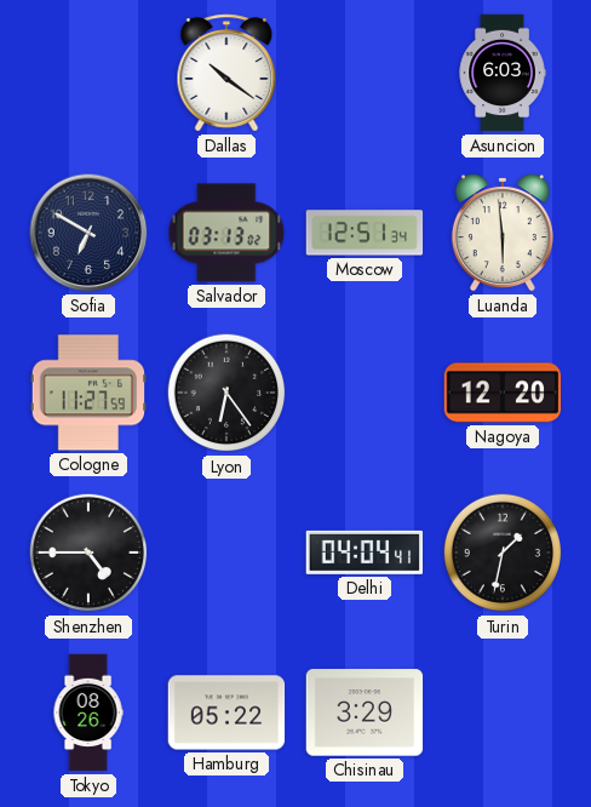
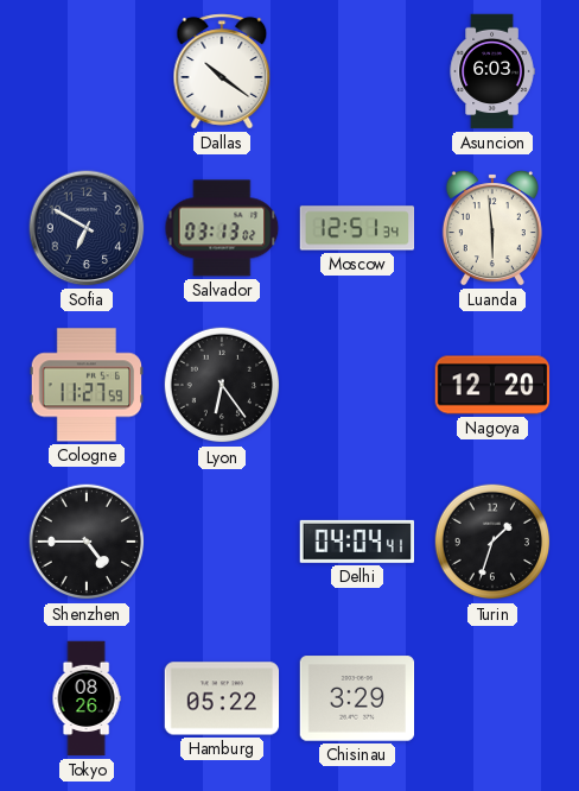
Turin: 1:32 -> 1:33 (492, 542)
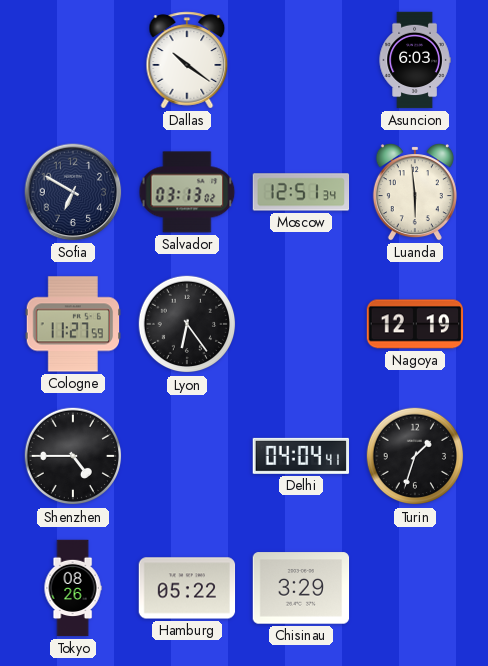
Nagoya: 12:20 -> 12:19 (415, 324)
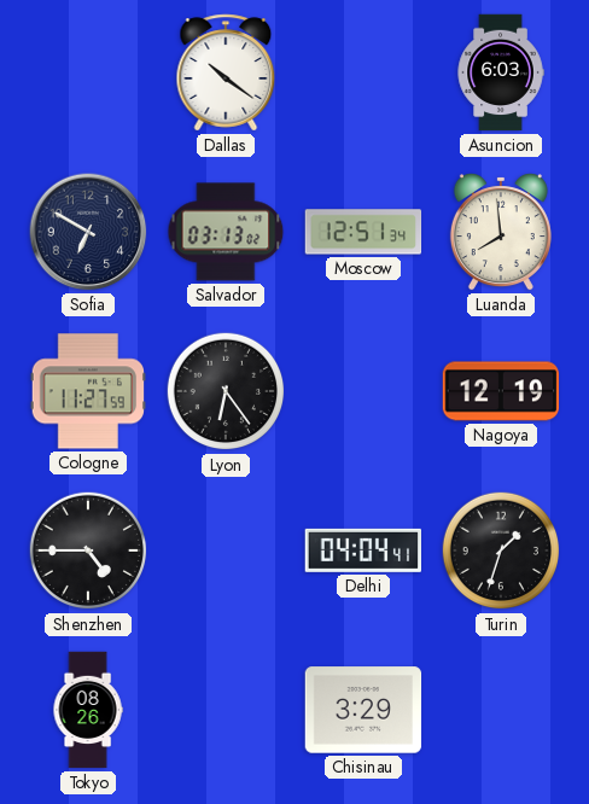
Luanda: 5:59 -> 7:59 (501, 232)
Hamburg: 05:22 -> none (187, 588)
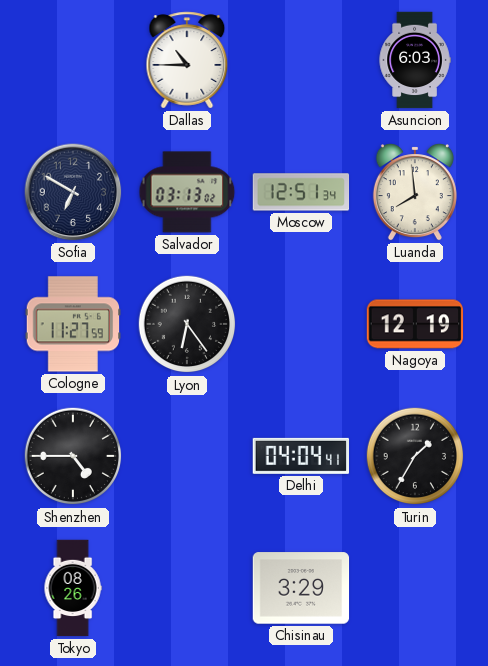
Dallas: 10:21 -> 10:45 (187, 60)
Turin: 1:33 -> 1:35 (415, 456)
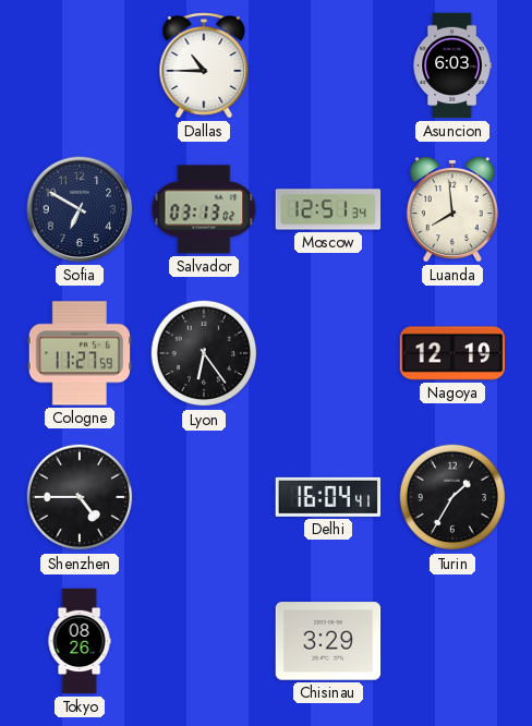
Delhi: 04:04 -> 16:04 (327, 497)
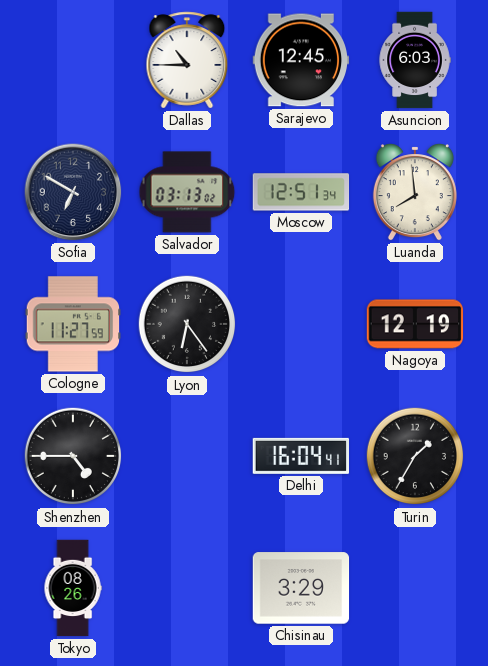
Sarajevo: none -> 12:45 (301, 60)
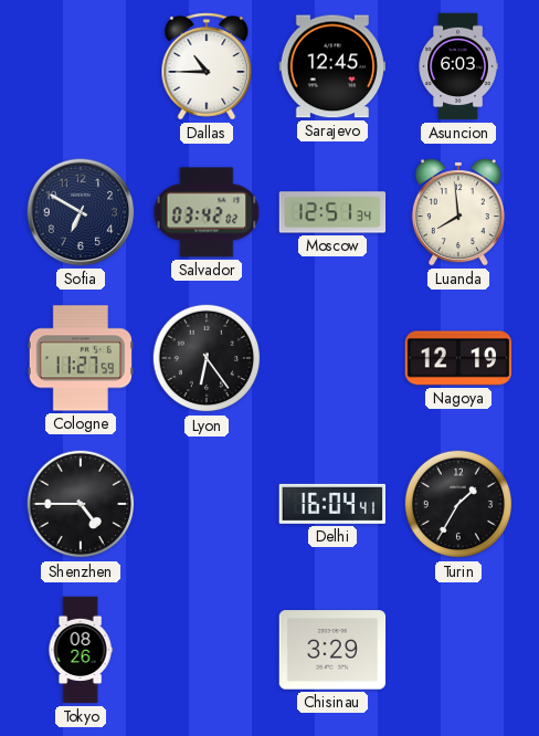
Salvador: 03:13 -> 03:42 (207, 212)
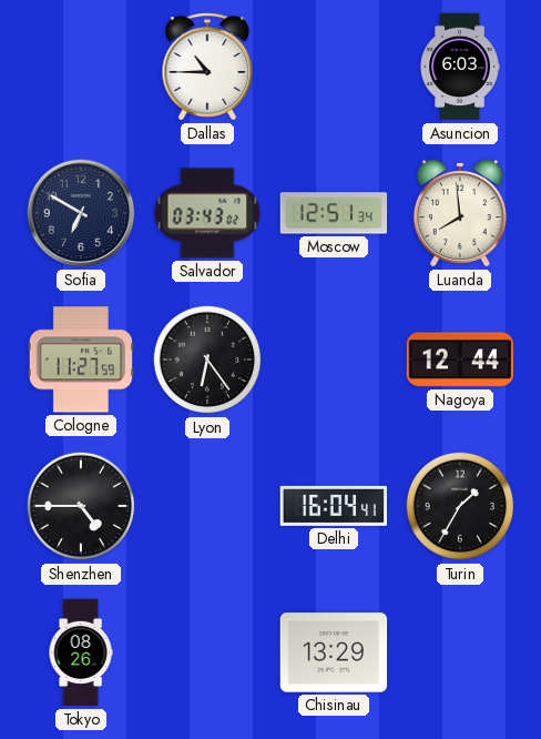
Sarajevo: 12:45 -> none (332, 66)
Salvador: 03:42 -> 03:43 (207, 213)
Nagoya: 12:19 -> 12:44 (460, 360)
Chisinau: 3:29 -> 13:29 (334, 652)
